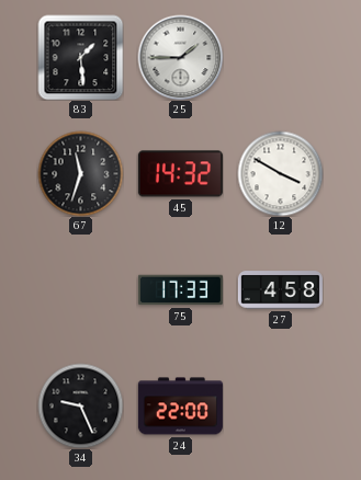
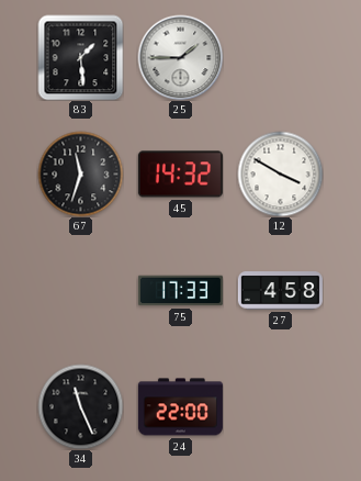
34: 9:26 -> 11:26 (80, 406)
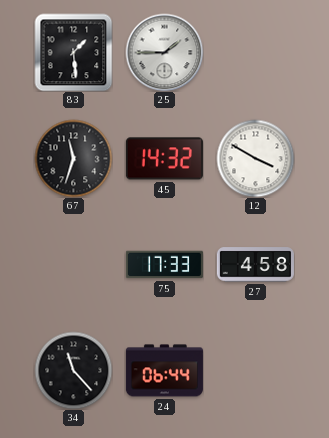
34: 11:26 -> 11:23 (73, 370)
24: 22:00 -> 06:44 (164, 371)
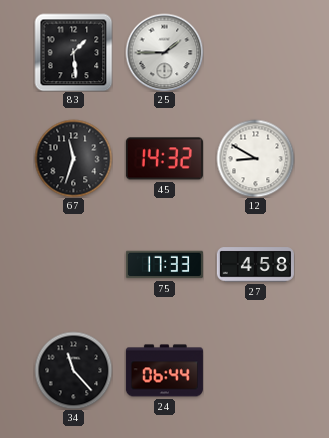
12: 3:50 -> 8:50 (255, 158)
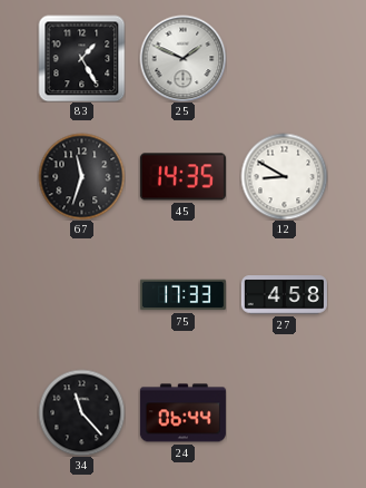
83: 1:29 -> 1:25 (81, 58)
25: 1:45 -> 1:49 (182, 58)
45: 14:32 -> 14:35 (182, 177)
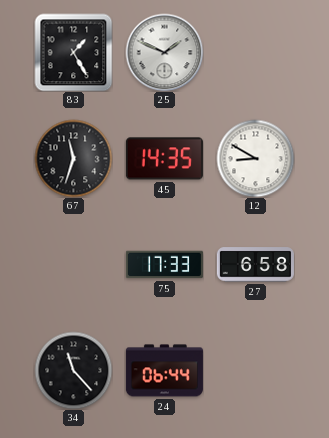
27: 4:58 -> 6:58 (255, 265)
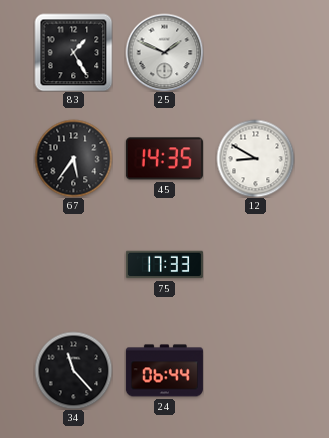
67: 11:33 -> 5:36 (73, 158)
27: 6:58 -> none (255, 265)
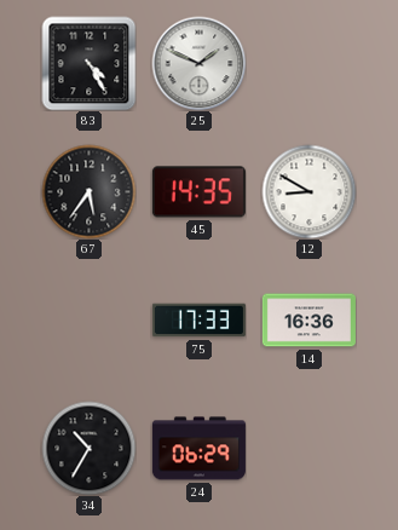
83: 1:25 -> 4:25 (88, 63)
14: none -> 16:36 (308, 321)
34: 11:23 -> 10:35 (88, 448)
24: 06:44 -> 06:29 (198, 449)
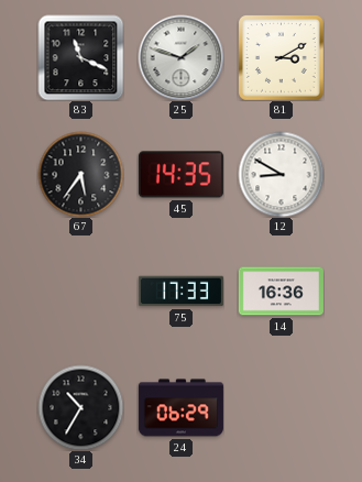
83: 4:25 -> 11:19 (80, 57)
25: 1:49 -> 1:48 (180, 57)
81: none -> 3:10 (282, 58)
